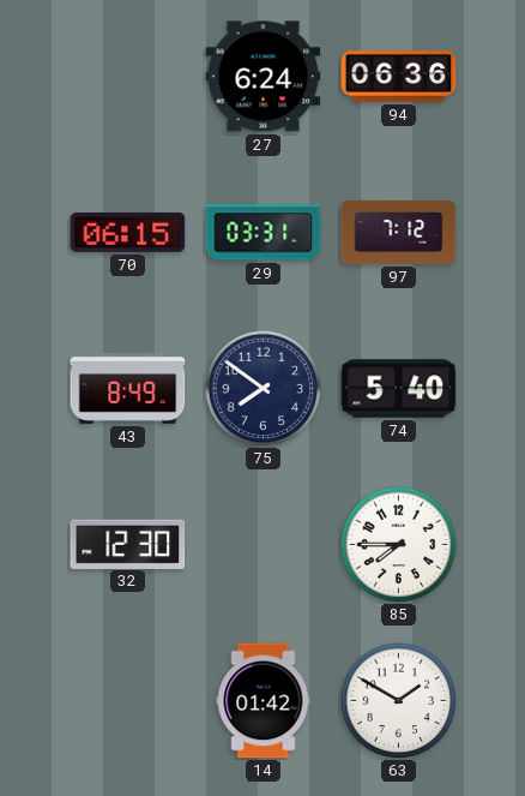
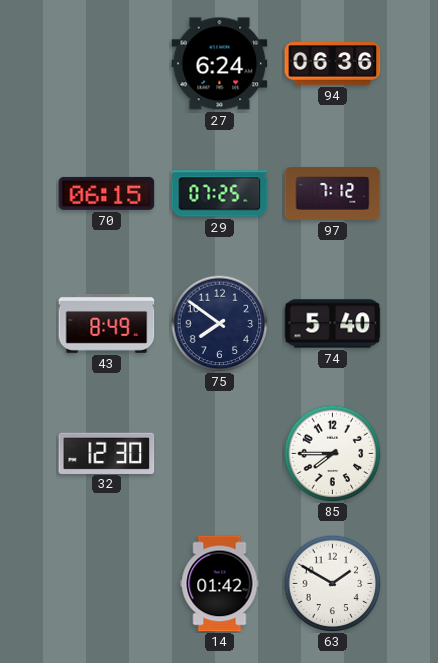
29: 03:31 -> 07:25 (220, 194)
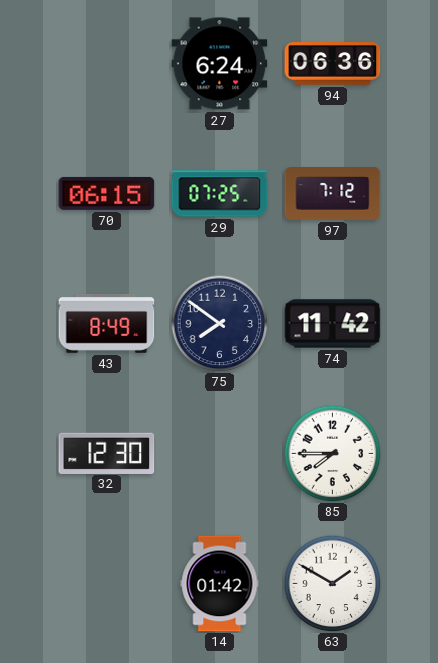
74: 5:40 -> 11:42 (333, 324)
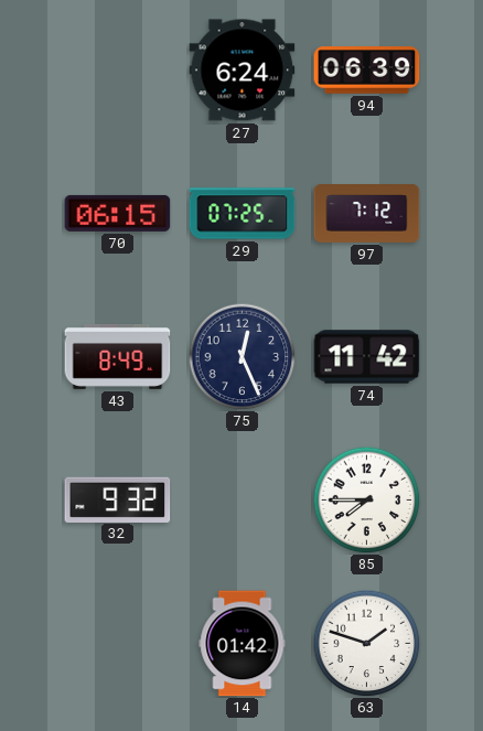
94: 06:36 -> 06:39 (367, 71)
75: 7:51 -> 12:26 (241, 356)
32: 12:30 -> 9:32 (118, 499)
63: 1:50 -> 1:48 (366, 643)
